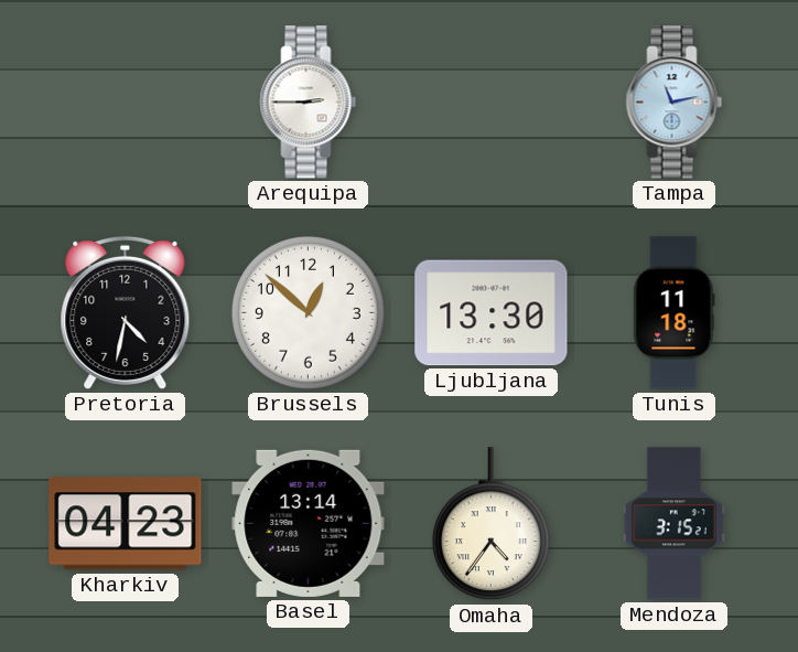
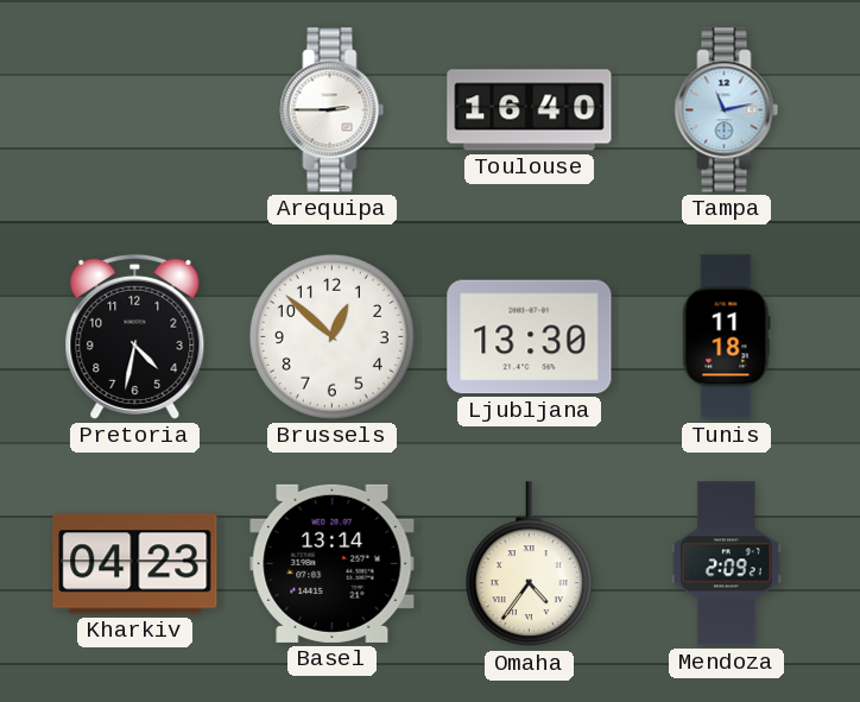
Toulouse: none -> 16:40 (530, 110)
Mendoza: 3:15 -> 2:09 (726, 564)
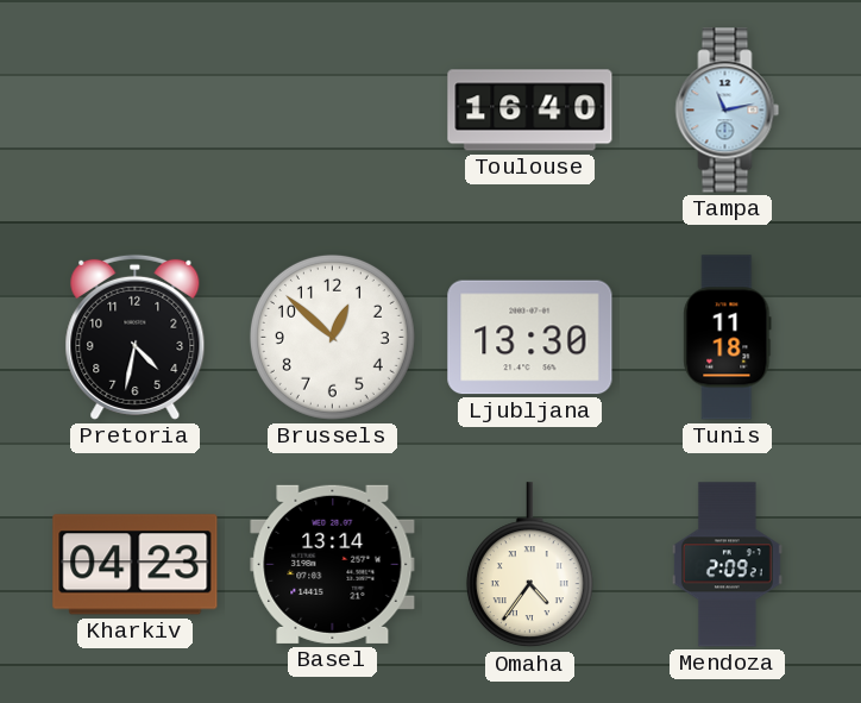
Arequipa: 2:45 -> none (333, 110)
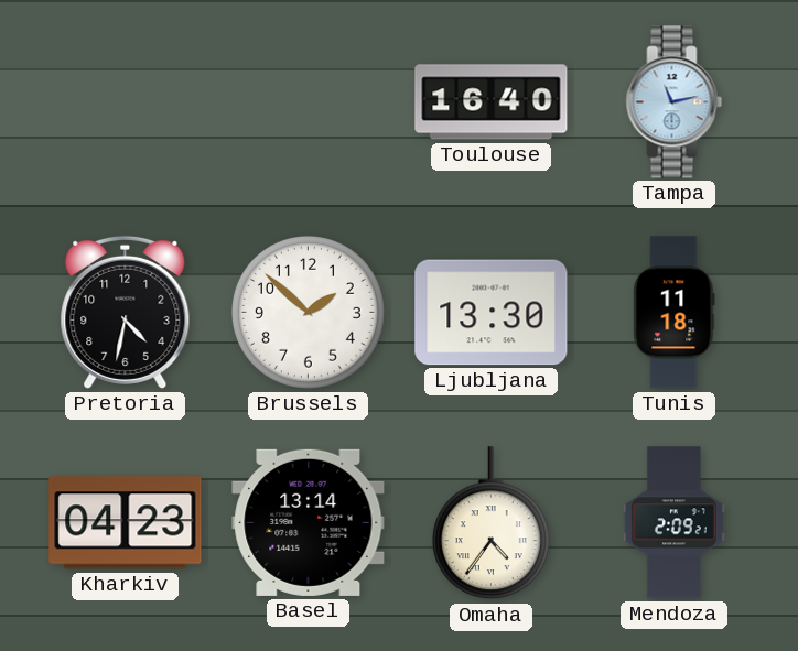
Brussels: 12:52 -> 1:52 (308, 312)
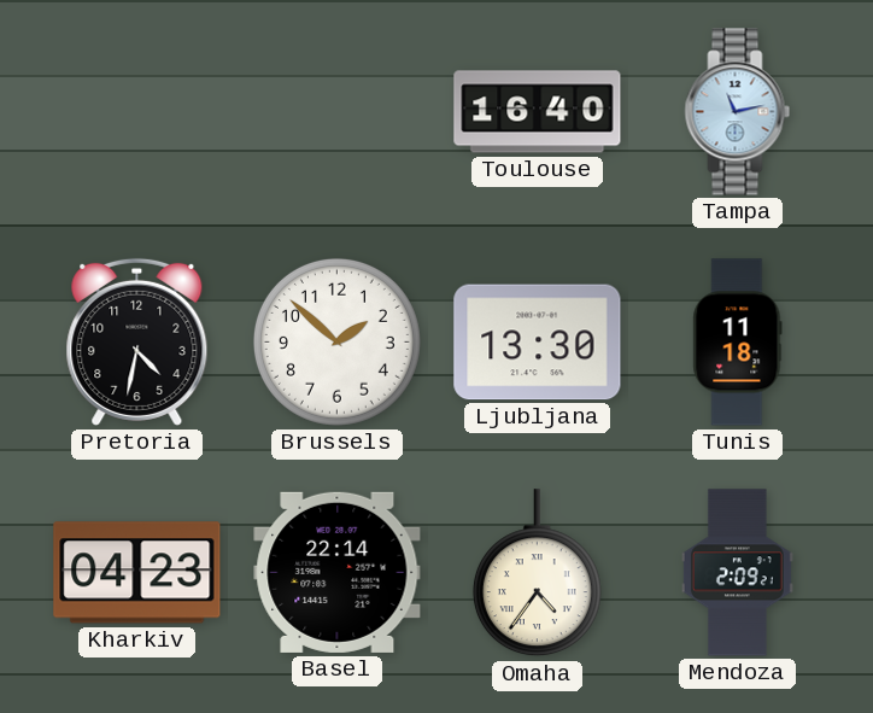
Basel: 13:14 -> 22:14 (338, 572)
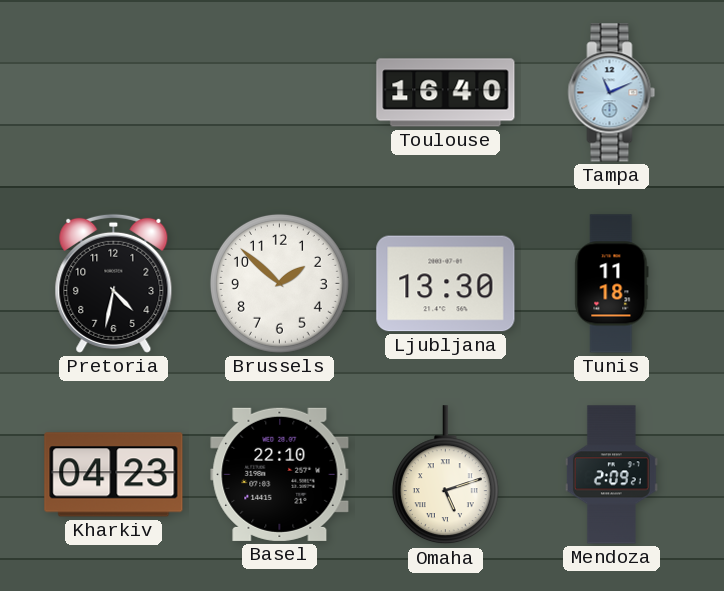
Tampa: 11:13 -> 11:11 (612, 93)
Basel: 22:14 -> 22:10 (280, 474)
Omaha: 4:36 -> 5:12 (445, 475)
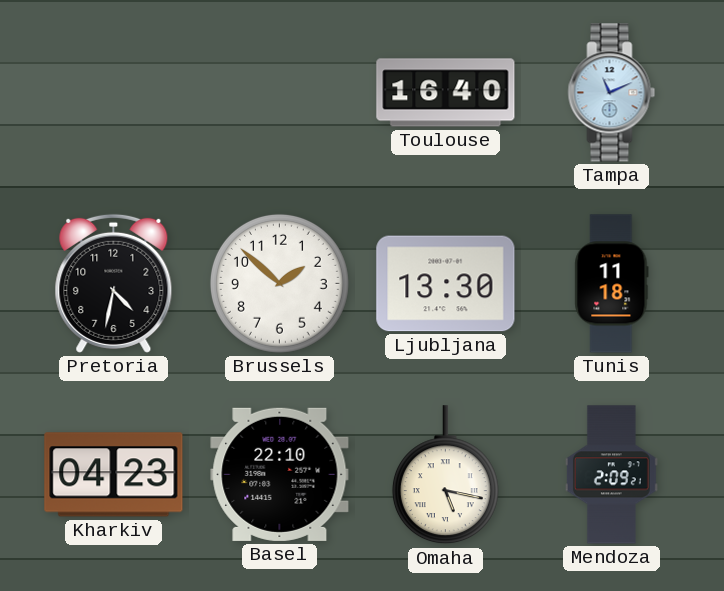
Omaha: 5:12 -> 5:17 (445, 475)
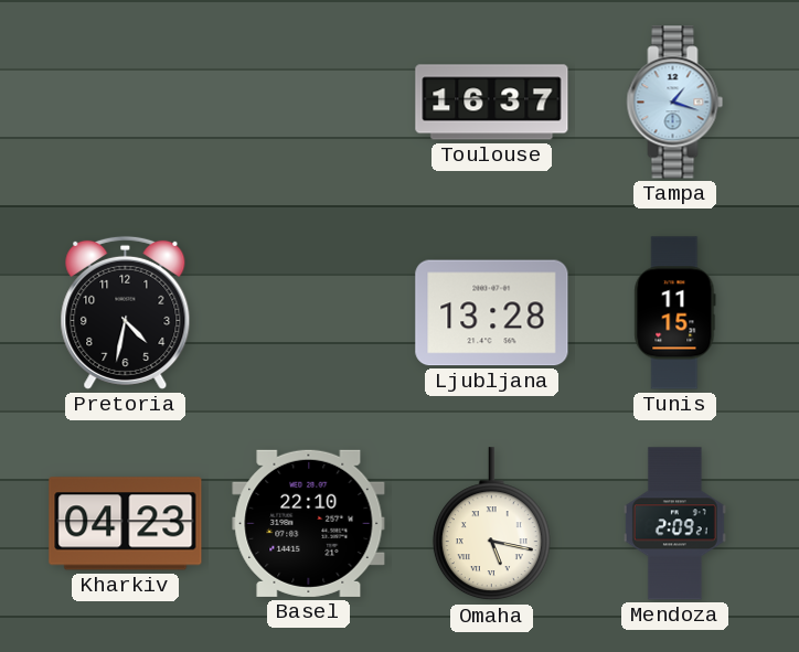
Toulouse: 16:40 -> 16:37 (492, 103)
Tampa: 11:11 -> 1:18 (675, 103)
Brussels: 1:52 -> none (279, 283)
Ljubljana: 13:30 -> 13:28 (492, 313)
Tunis: 11:18 -> 11:15 (675, 313)
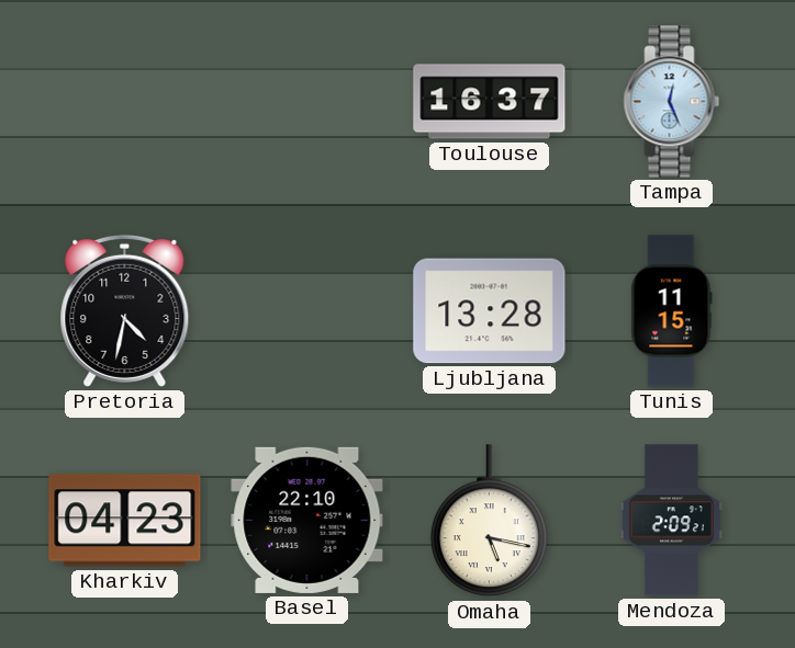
Tampa: 1:18 -> 12:26 (672, 102)
